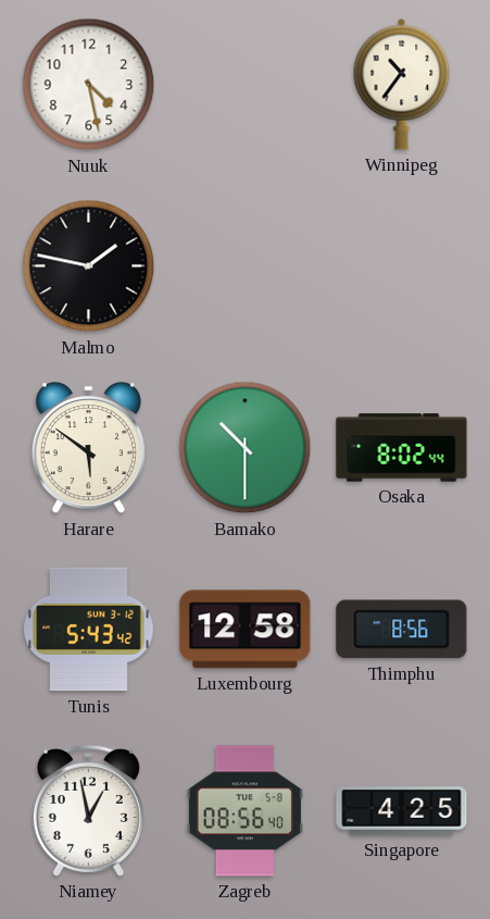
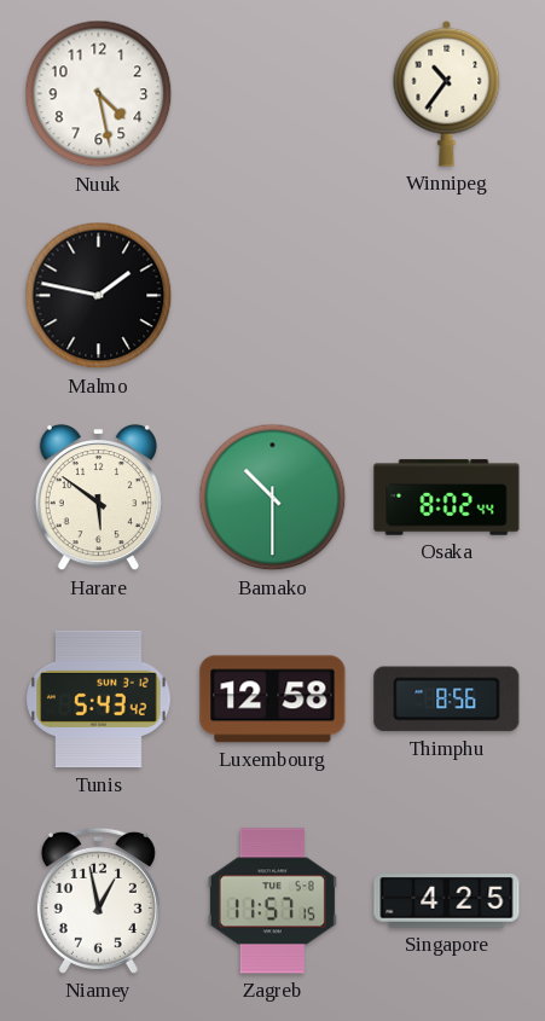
Zagreb: 08:56 -> 11:57 (272, 901)
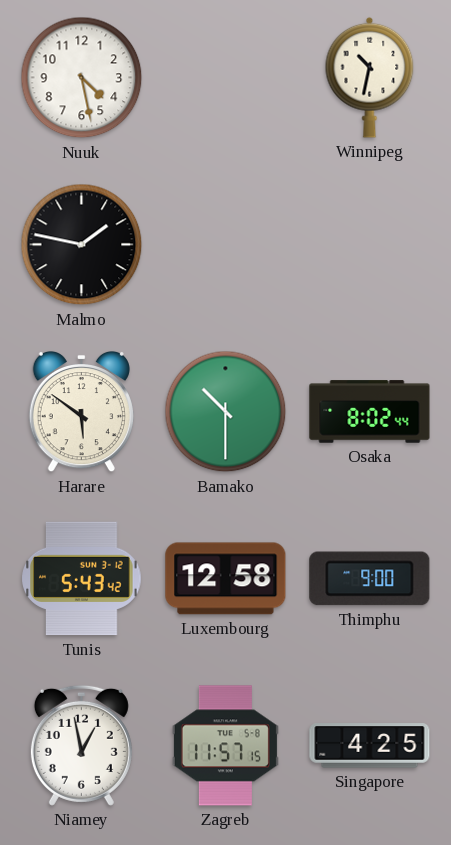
Winnipeg: 10:36 -> 10:32 (370, 77)
Thimphu: 8:56 -> 9:00 (370, 579)
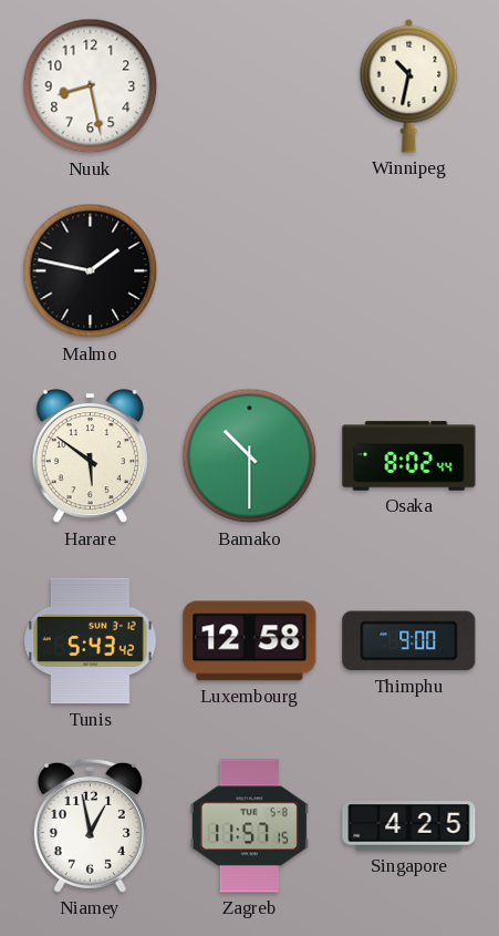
Nuuk: 4:28 -> 8:28 (91, 86)
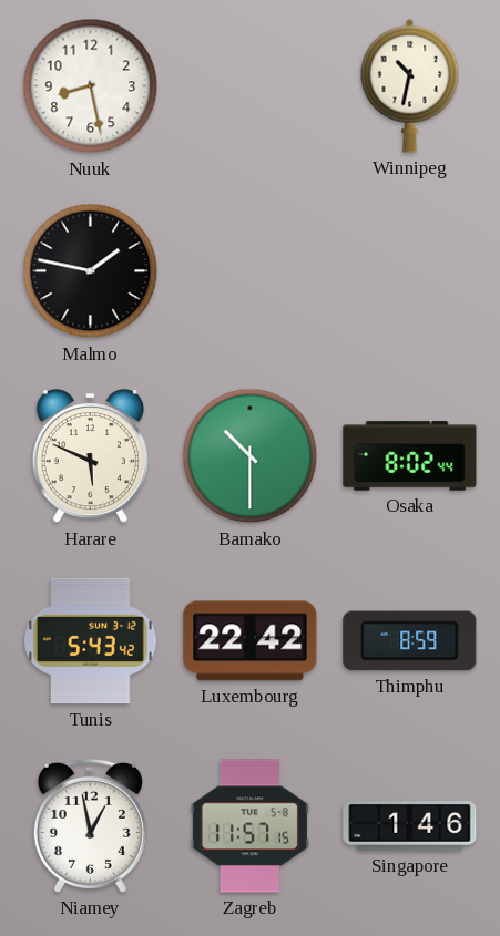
Harare: 5:51 -> 5:49 (90, 456)
Luxembourg: 12:58 -> 22:42 (251, 641)
Thimphu: 9:00 -> 8:59 (410, 641)
Singapore: 4:25 -> 1:46 (410, 826)
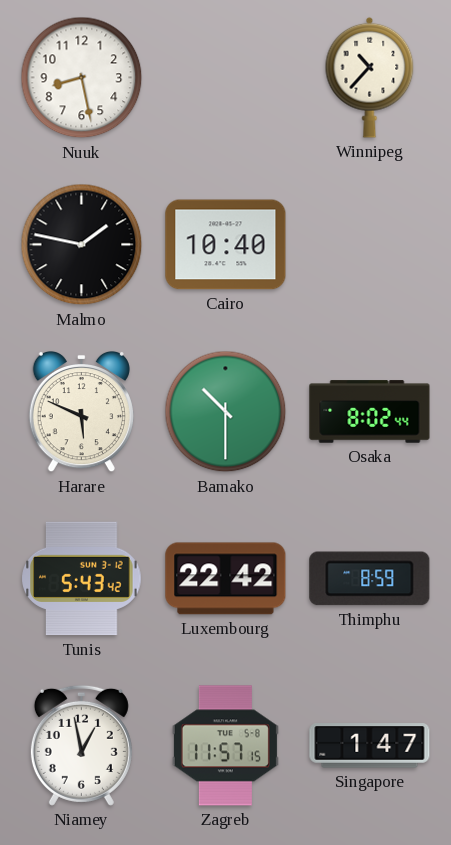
Winnipeg: 10:32 -> 10:37 (370, 77)
Cairo: none -> 10:40 (226, 245)
Singapore: 1:46 -> 1:47 (370, 746)
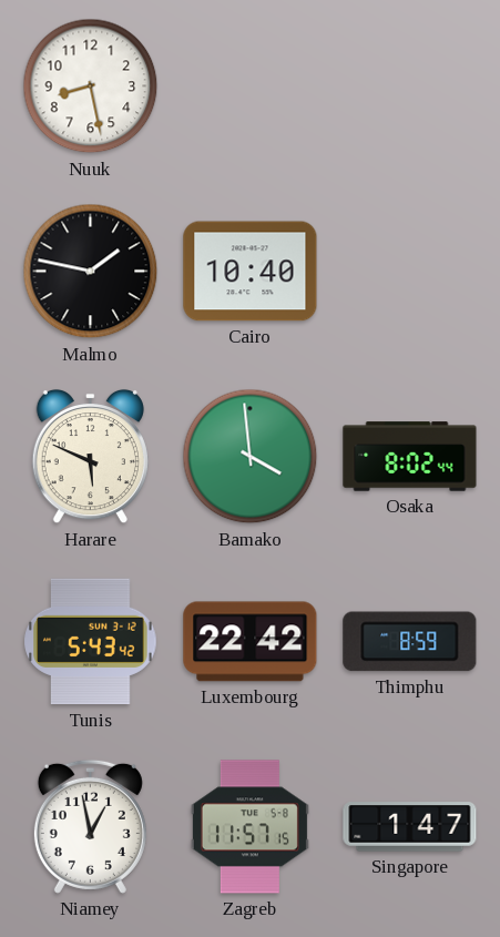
Winnipeg: 10:37 -> none (370, 77)
Bamako: 10:30 -> 3:59 (251, 457)
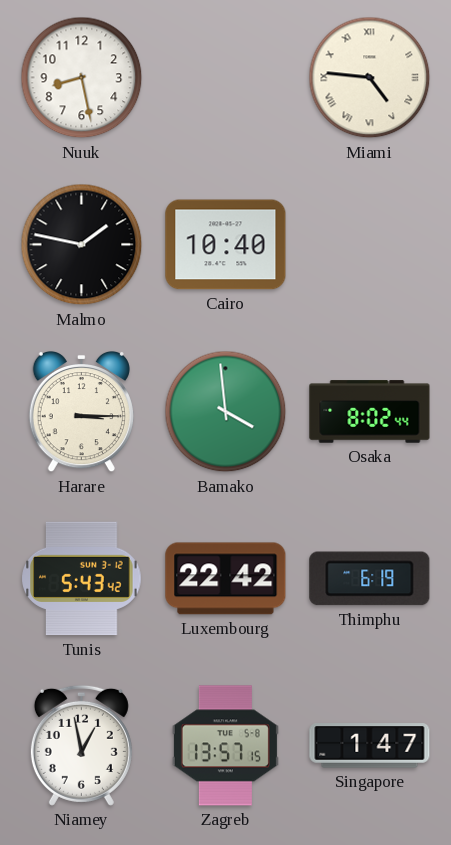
Miami: none -> 4:46 (370, 78)
Harare: 5:49 -> 3:15 (81, 412)
Thimphu: 8:59 -> 6:19 (370, 579)
Zagreb: 11:57 -> 13:57 (225, 746)
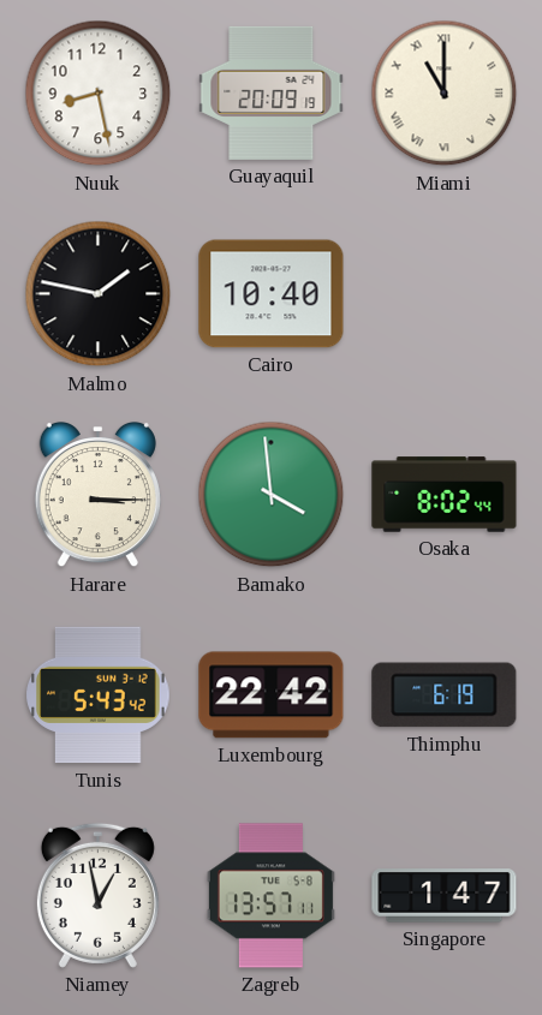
Guayaquil: none -> 20:09 (272, 92)
Miami: 4:46 -> 11:00 (445, 94)
Zagreb: 13:57:15 -> 13:57:11 (270, 896)
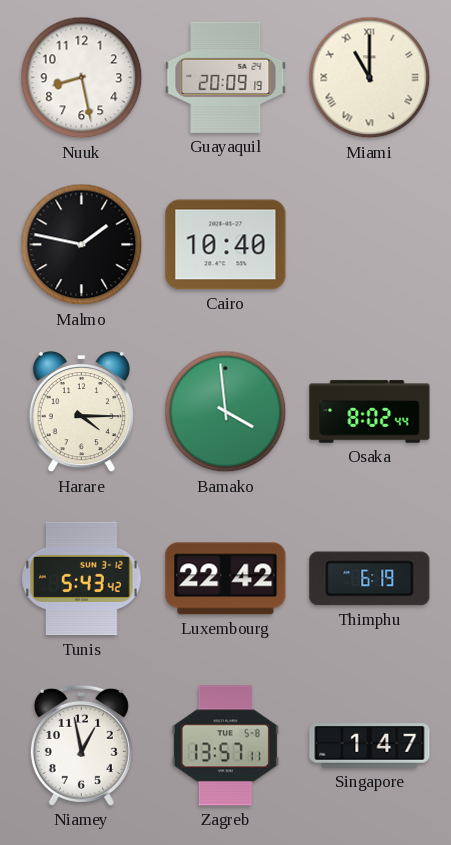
Harare: 3:15 -> 4:15 (81, 412)
